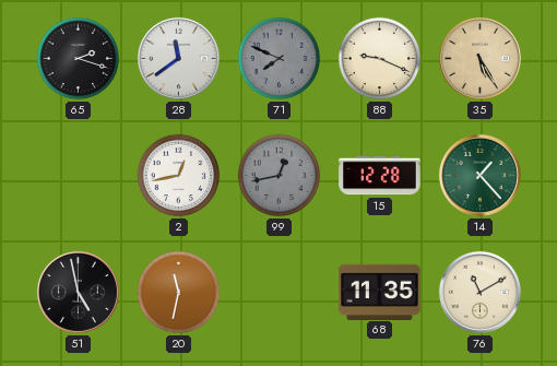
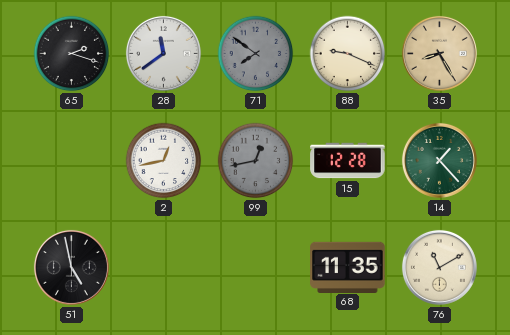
71: 7:49 -> 7:51 (256, 54)
35: 5:25 -> 8:25 (439, 53)
20: 11:32 -> none (179, 293)
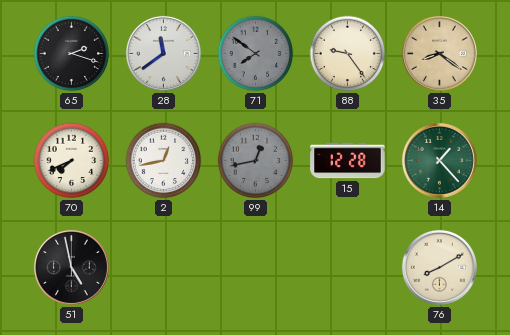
88: 9:19 -> 9:24 (348, 54)
35: 8:25 -> 8:21 (439, 53)
70: none -> 7:41 (72, 161)
68: 11:35 -> none (348, 267)
76: 11:10 -> 8:10 (439, 267)
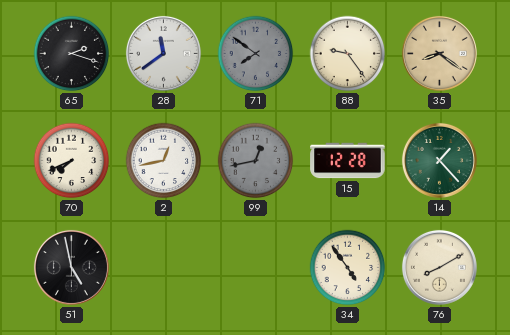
34: none -> 4:54 (348, 268)
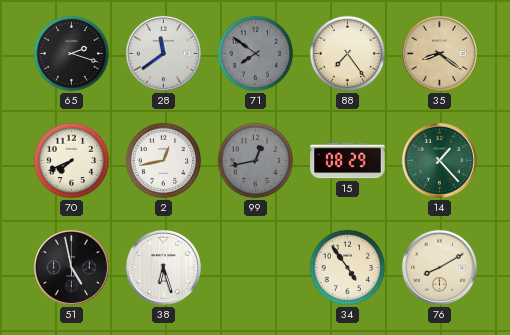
88: 9:24 -> 7:24 (348, 54)
15: 12:28 -> 08:29 (348, 161)
38: none -> 6:27 (163, 267)
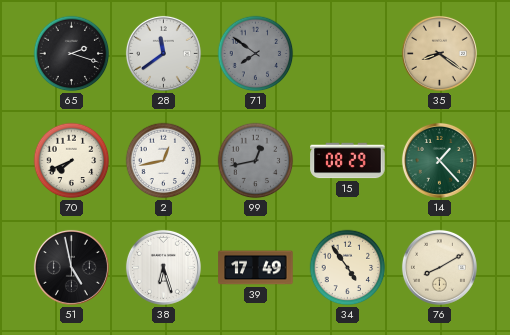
88: 7:24 -> none (348, 54)
39: none -> 17:49 (256, 268)
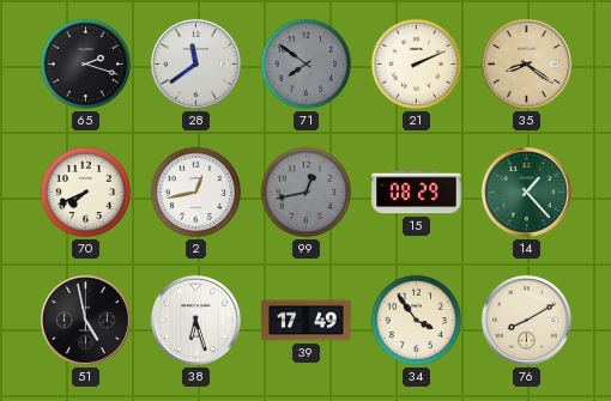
21: none -> 2:11 (417, 65)
34: 4:54 -> 3:54 (417, 321)
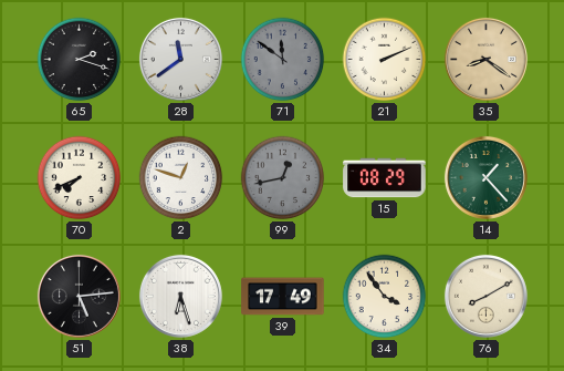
71: 7:51 -> 11:51 (283, 60)
2: 12:43 -> 12:48 (181, 178)
51: 4:58 -> 5:14 (79, 296)
